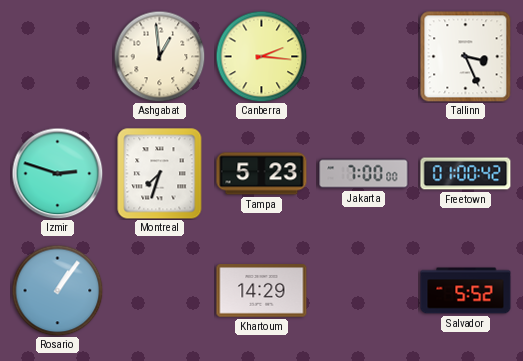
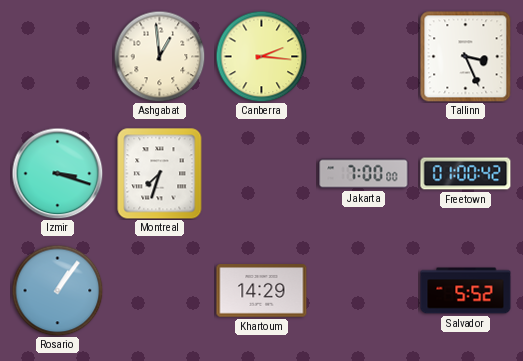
Izmir: 2:48 -> 3:18 (57, 173)
Tampa: 5:23 -> none (262, 174)
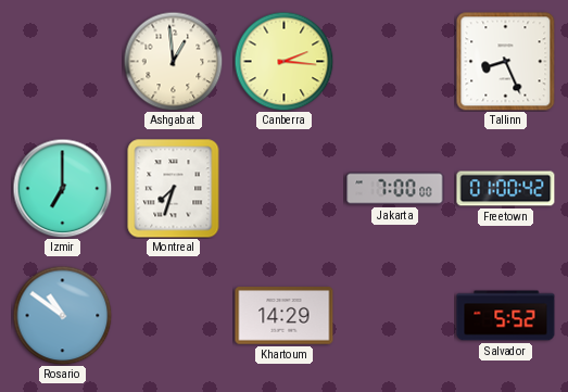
Tallinn: 3:26 -> 8:26 (506, 62)
Izmir: 3:18 -> 7:00 (62, 188)
Rosario: 1:06 -> 10:51 (62, 315)
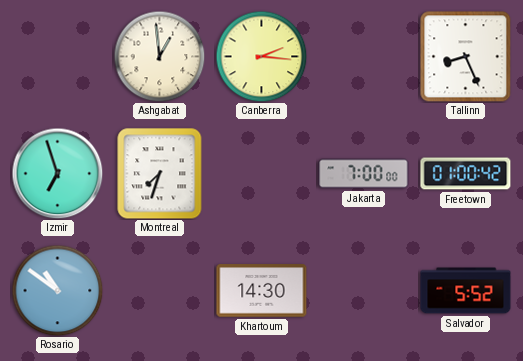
Izmir: 7:00 -> 6:57 (57, 173)
Khartoum: 14:29 -> 14:30 (262, 291)
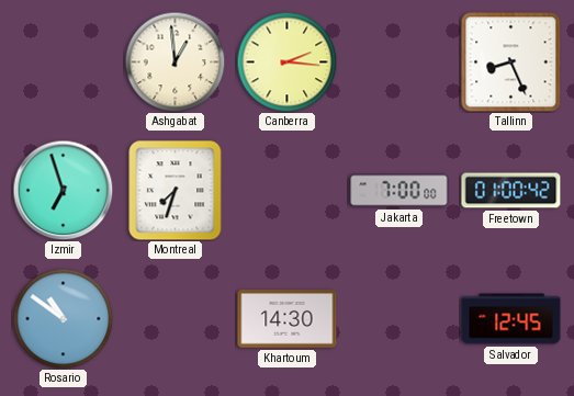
Salvador: 5:52 -> 12:45 (511, 319)
